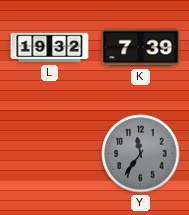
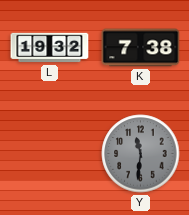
K: 7:39 -> 7:38 (141, 48)
Y: 11:36 -> 11:31 (141, 154)
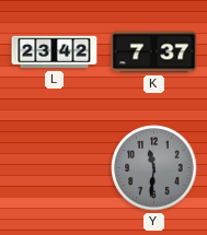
L: 19:32 -> 23:42 (55, 52)
K: 7:38 -> 7:37 (154, 52)
